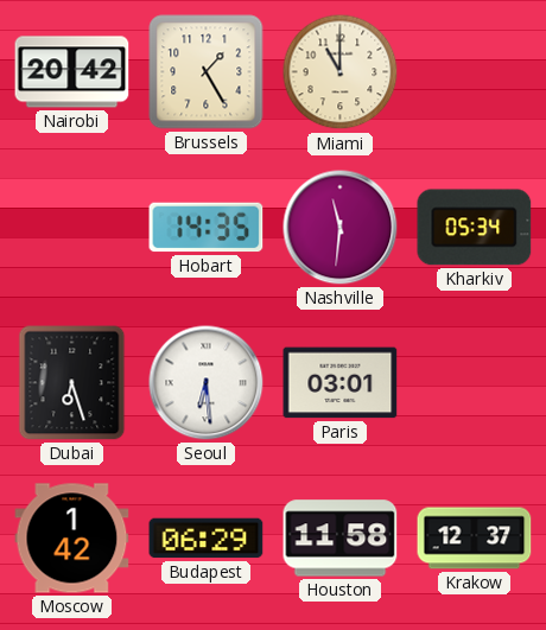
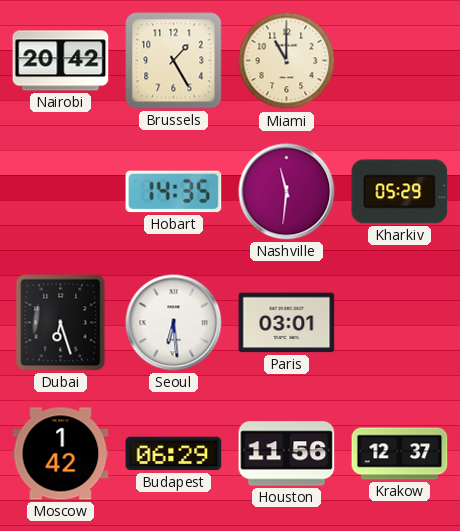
Kharkiv: 05:34 -> 05:29 (400, 192)
Houston: 11:58 -> 11:56 (287, 454)
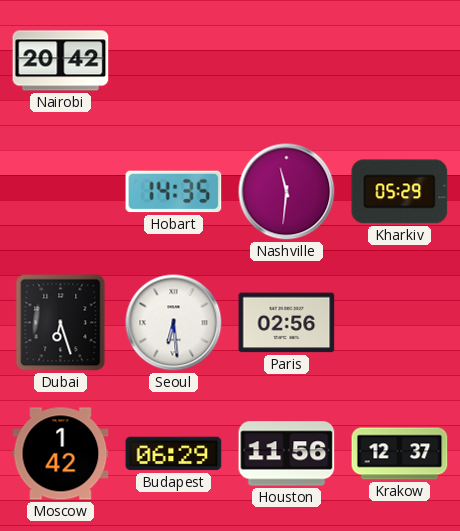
Brussels: 1:25 -> none (174, 61)
Miami: 11:00 -> none (287, 61)
Paris: 03:01 -> 02:56 (287, 323)
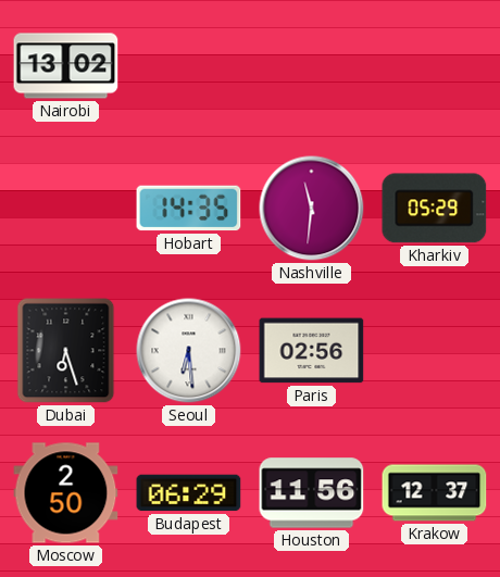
Nairobi: 20:42 -> 13:02 (66, 66)
Moscow: 1:42 -> 2:50 (66, 493)
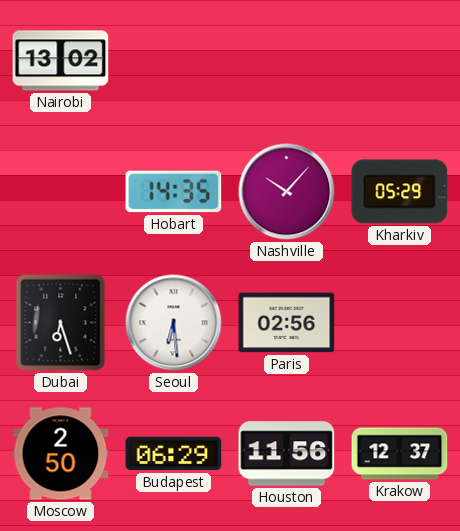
Nashville: 11:31 -> 10:07 (287, 192)
